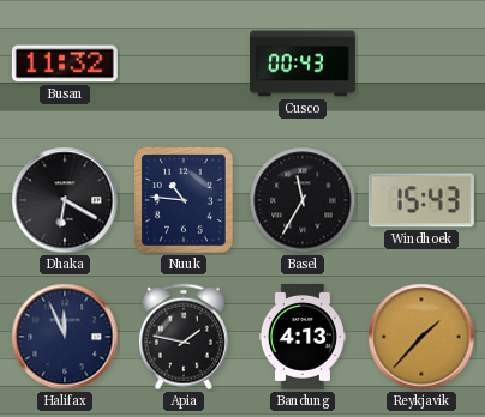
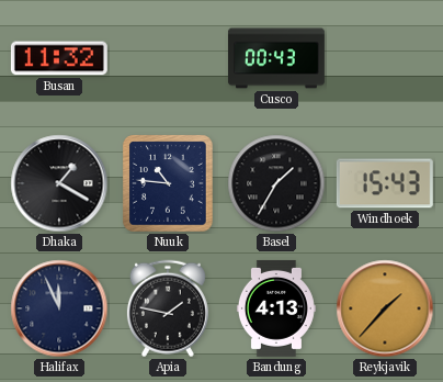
Dhaka: 6:20 -> 1:20 (59, 183)
Basel: 11:35 -> 1:35 (276, 183)
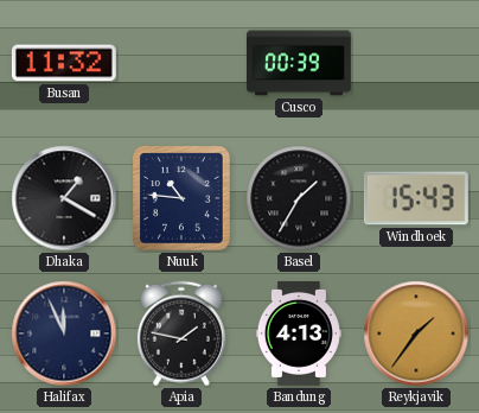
Cusco: 00:43 -> 00:39 (299, 63)
Reykjavik: 1:37 -> 1:36 (416, 333)
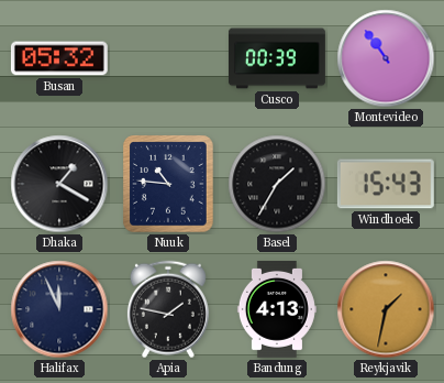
Busan: 11:32 -> 05:32 (59, 58)
Montevideo: none -> 10:54 (386, 58)
Reykjavik: 1:36 -> 1:32 (386, 309)
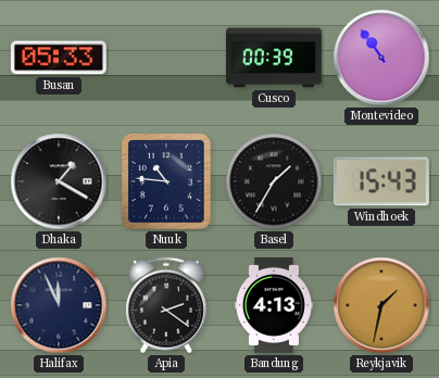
Busan: 05:32 -> 05:33 (59, 58)
Apia: 1:47 -> 2:21 (166, 305)
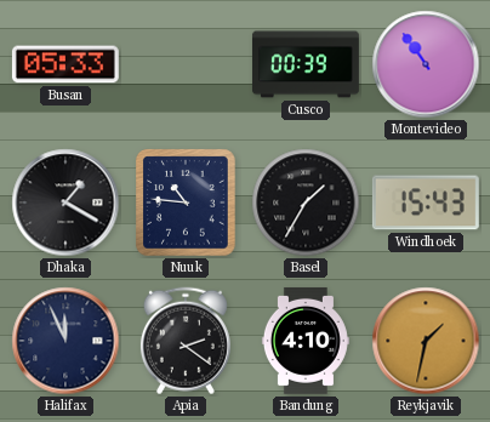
Bandung: 4:13 -> 4:10 (306, 341)
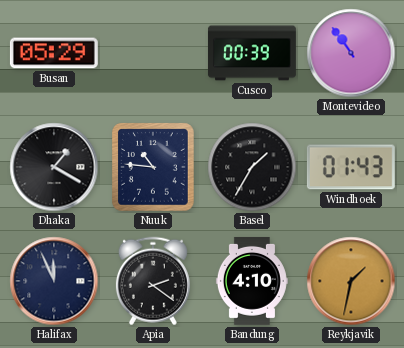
Busan: 05:33 -> 05:29 (54, 53)
Windhoek: 15:43 -> 01:43 (351, 167)
